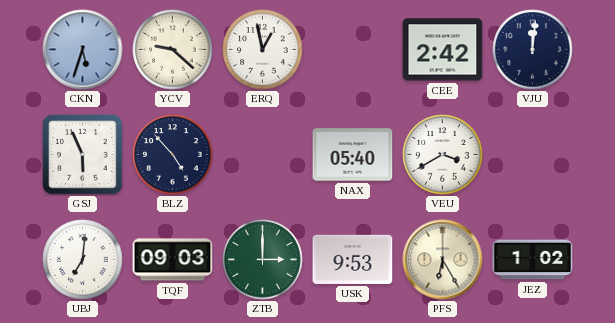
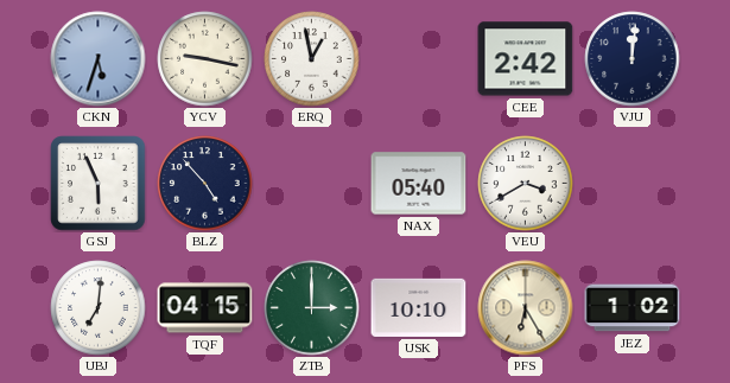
YCV: 9:22 -> 9:17 (205, 59)
TQF: 09:03 -> 04:15 (205, 308)
USK: 9:53 -> 10:10 (419, 307)
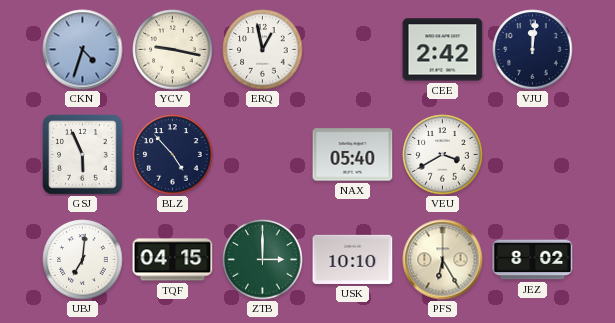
CKN: 5:33 -> 4:33 (83, 50)
JEZ: 1:02 -> 8:02 (533, 260)
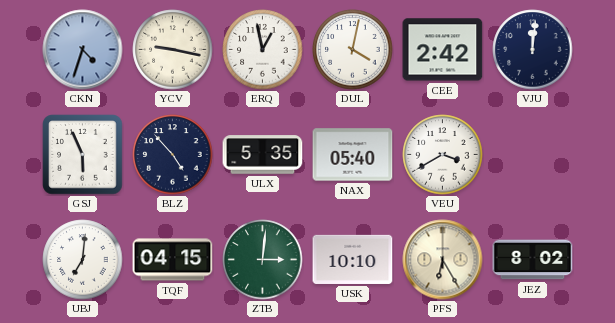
DUL: none -> 4:02 (353, 50)
ULX: none -> 5:35 (263, 155)
ZTB: 3:00 -> 3:01 (263, 260)
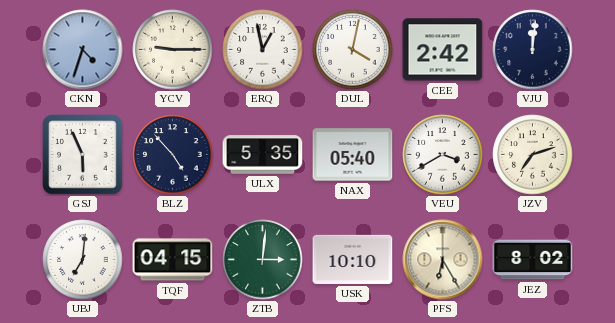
YCV: 9:17 -> 9:15 (173, 50)
JZV: none -> 7:12 (533, 155)
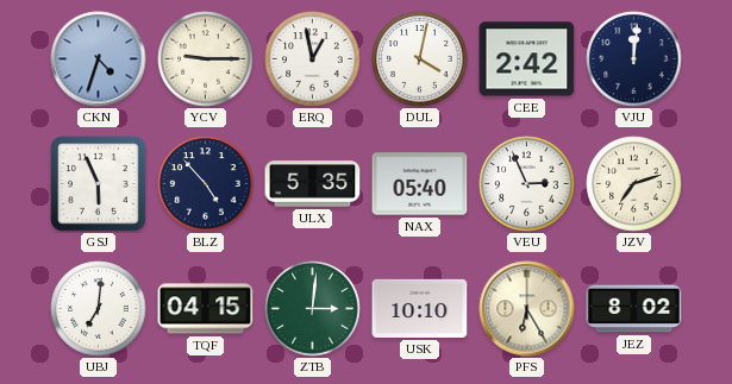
VEU: 3:40 -> 2:56 (527, 184)
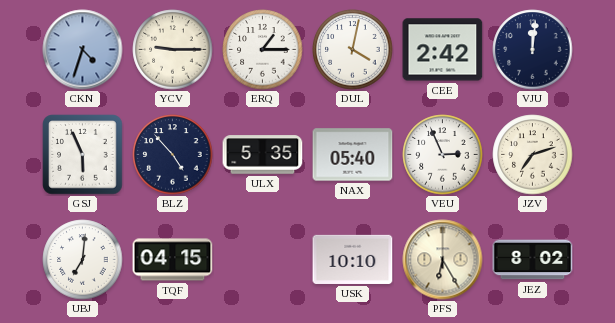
ERQ: 12:58 -> 1:15 (263, 50)
ZTB: 3:01 -> none (313, 309)
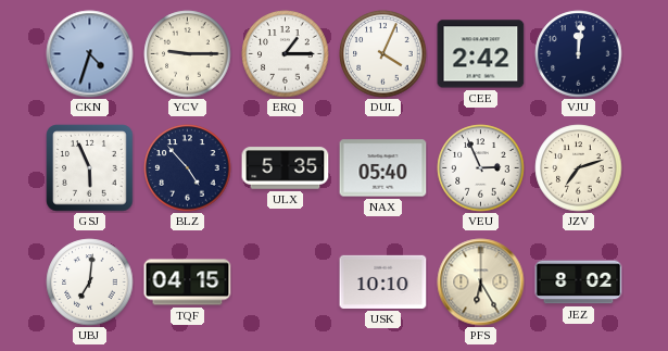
DUL: 4:02 -> 4:04 (383, 54)
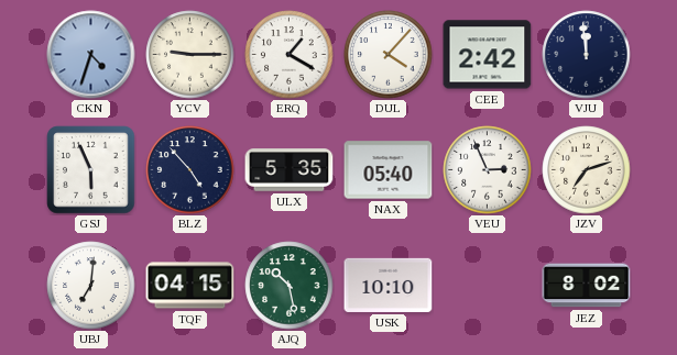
ERQ: 1:15 -> 1:20 (290, 55)
DUL: 4:04 -> 4:07 (389, 55)
VJU: 12:01 -> 11:59 (587, 55)
AJQ: none -> 10:28 (290, 286)
PFS: 6:25 -> none (481, 283)
